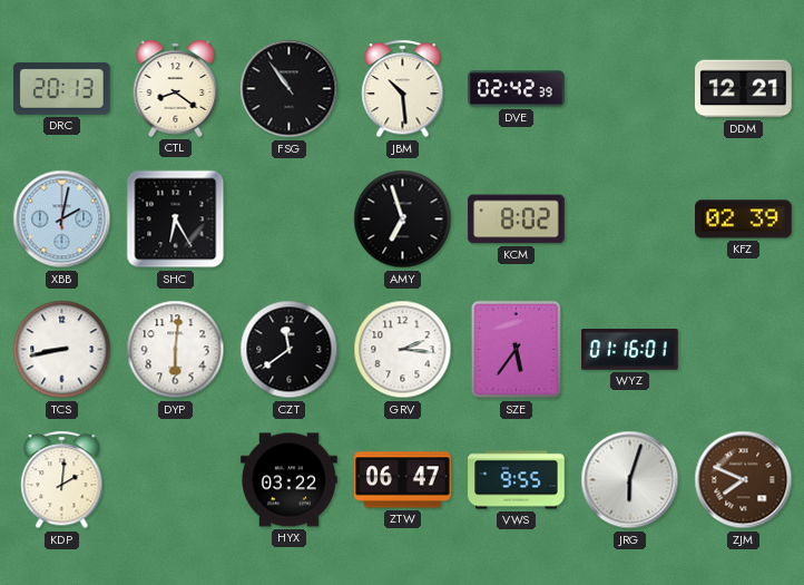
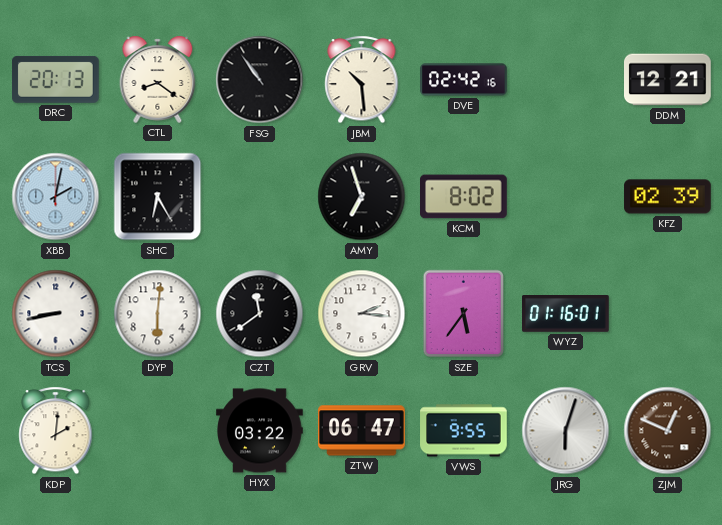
DVE: 02:42:39 -> 02:42:16 (464, 80)
ZJM: 7:49 -> 12:49 (668, 431)
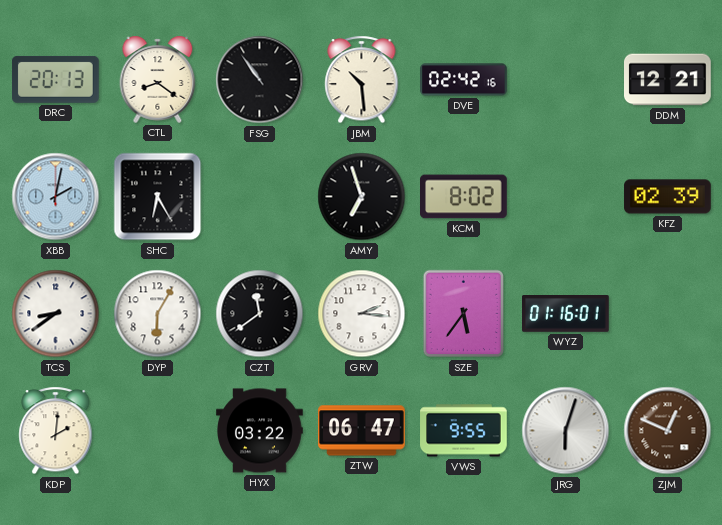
TCS: 8:43 -> 8:39 (56, 314)
DYP: 6:01 -> 6:05 (158, 314)
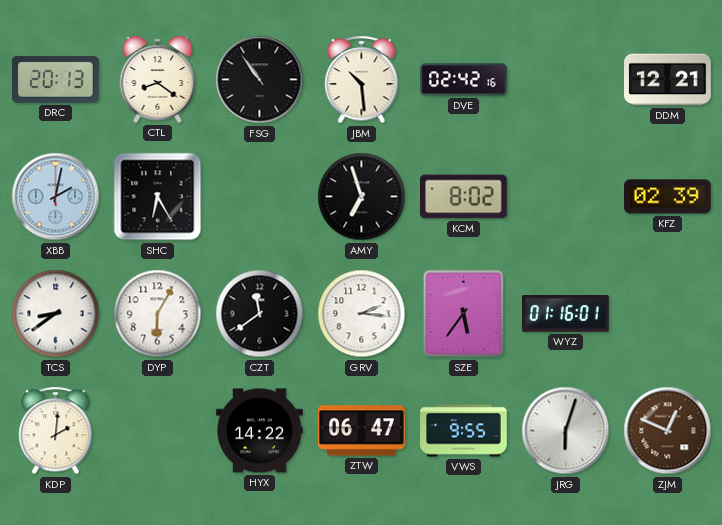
HYX: 03:22 -> 14:22 (260, 431)
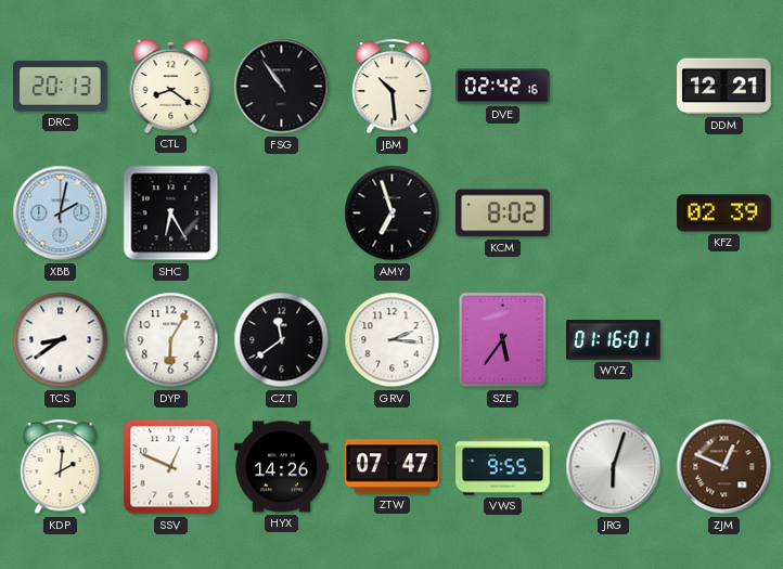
SSV: none -> 12:49 (171, 467)
HYX: 14:22 -> 14:26 (282, 467)
ZTW: 06:47 -> 07:47 (393, 467)
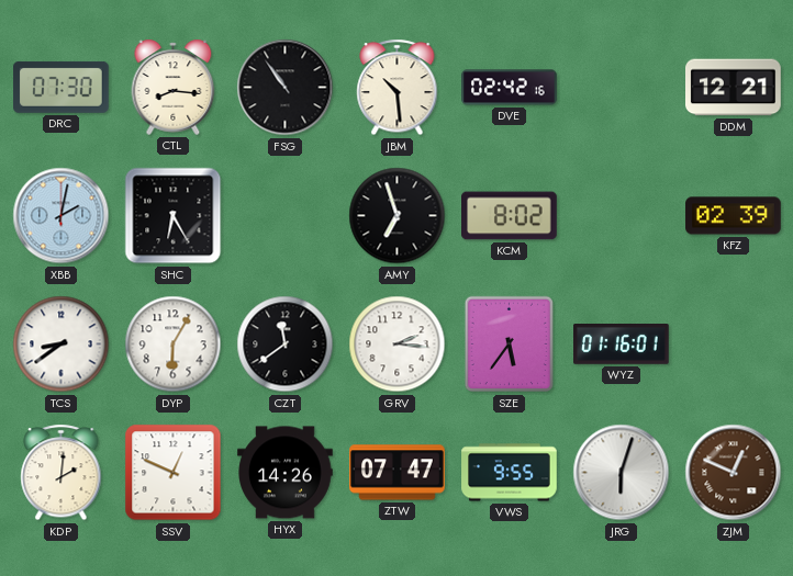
DRC: 20:13 -> 07:30 (62, 87)
CTL: 8:21 -> 8:16 (174, 87)
